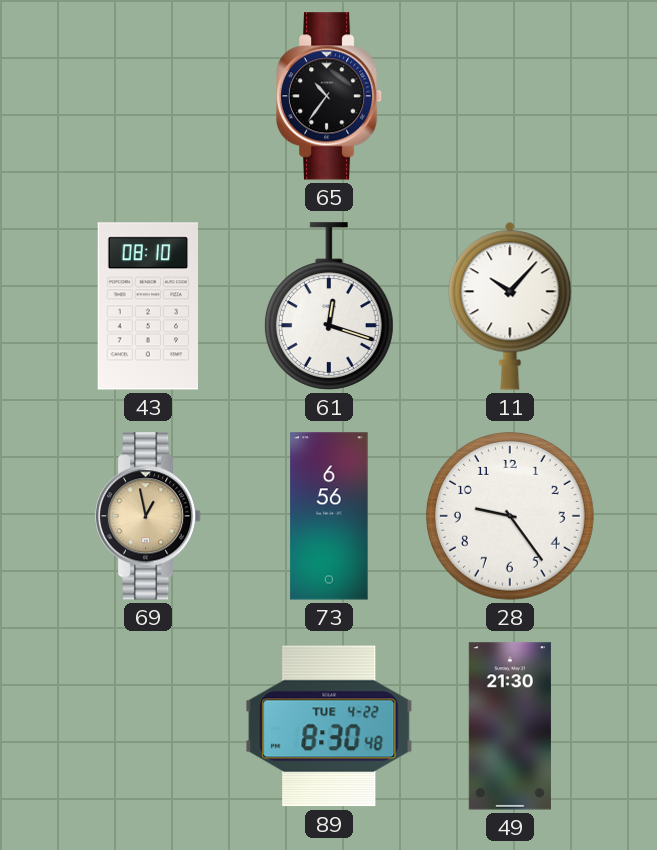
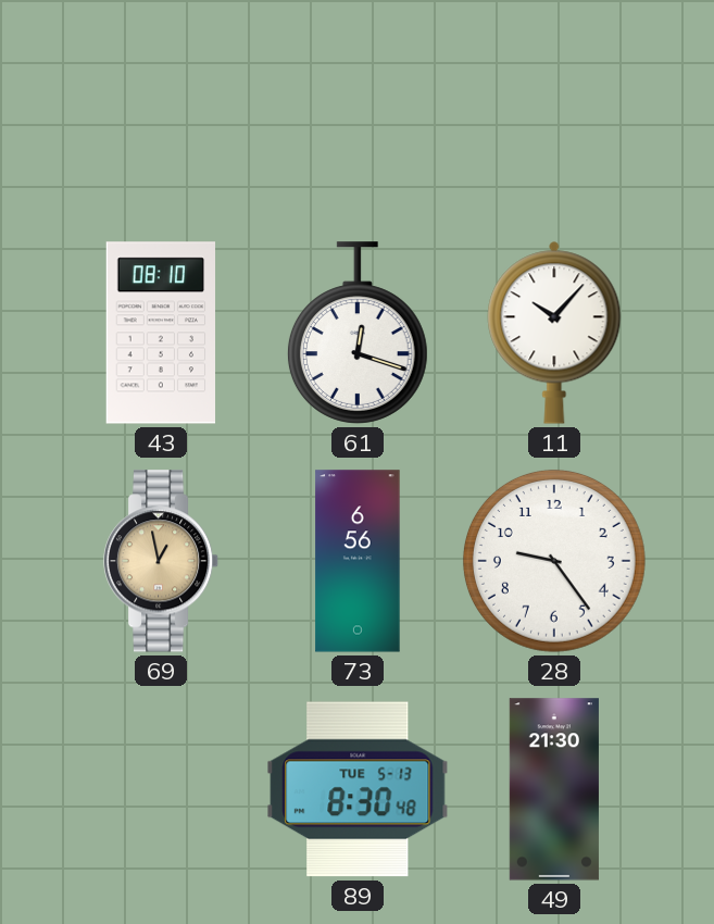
65: 10:36 -> none (329, 96)
89 date: TUE 4-22 -> TUE 5-13 (358, 789)
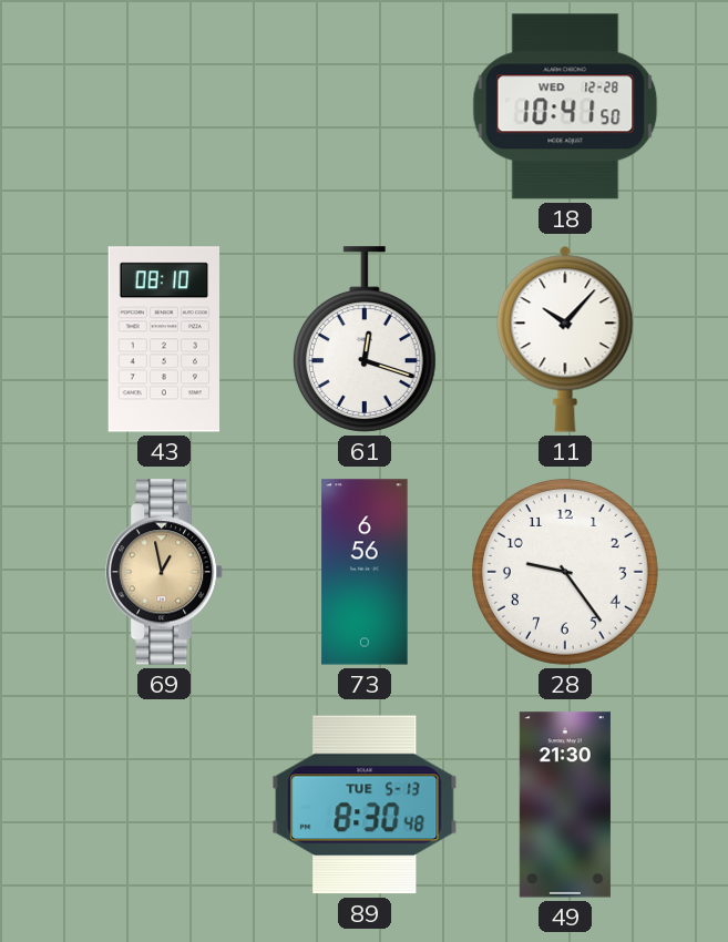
18: none -> 10:41 (565, 106)
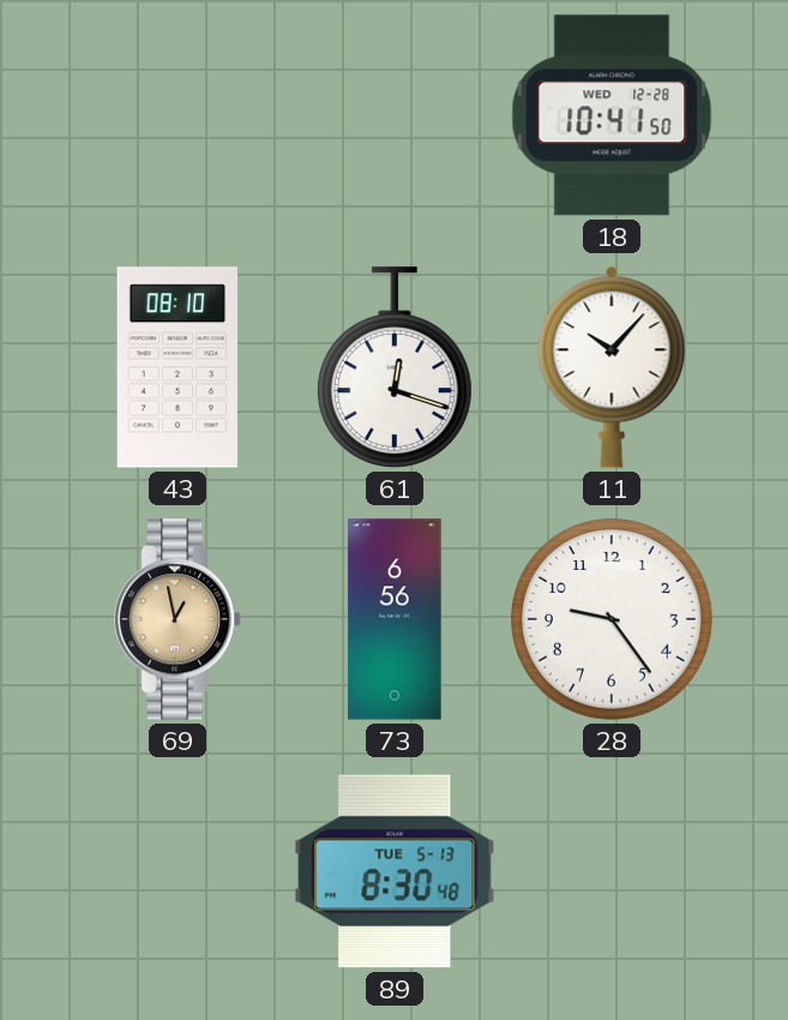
49: 21:30 -> none (565, 805)
